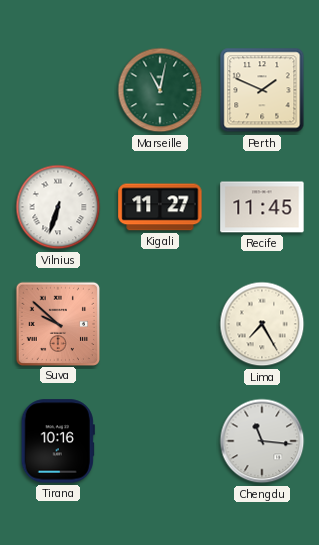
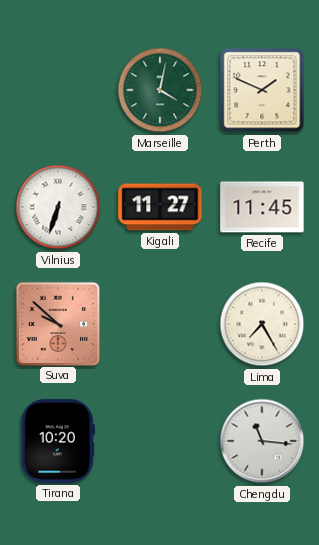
Marseille: 11:02 -> 4:02 (160, 90)
Tirana: 10:16 -> 10:20 (58, 441)
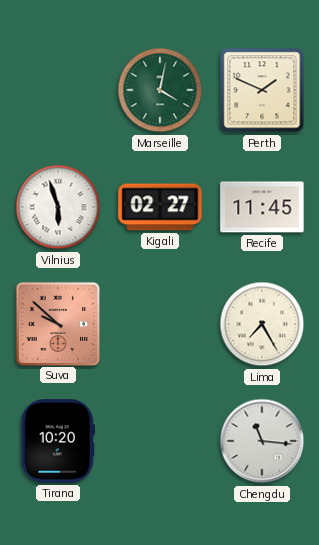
Vilnius: 6:33 -> 5:57 (58, 207)
Kigali: 11:27 -> 02:27 (160, 207)
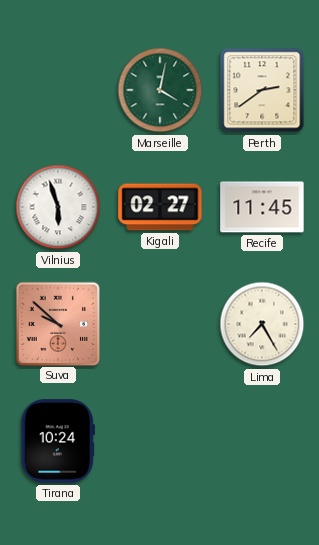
Perth: 1:49 -> 2:39 (262, 90)
Tirana: 10:20 -> 10:24 (58, 441)
Chengdu: 11:16 -> none (262, 441)
